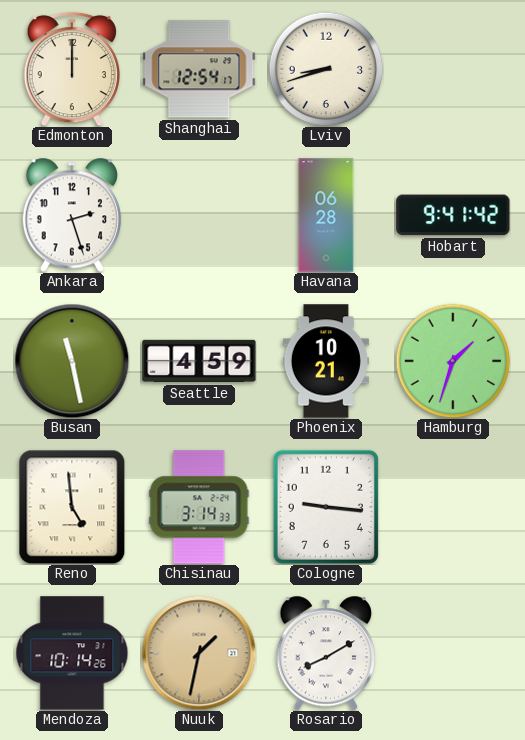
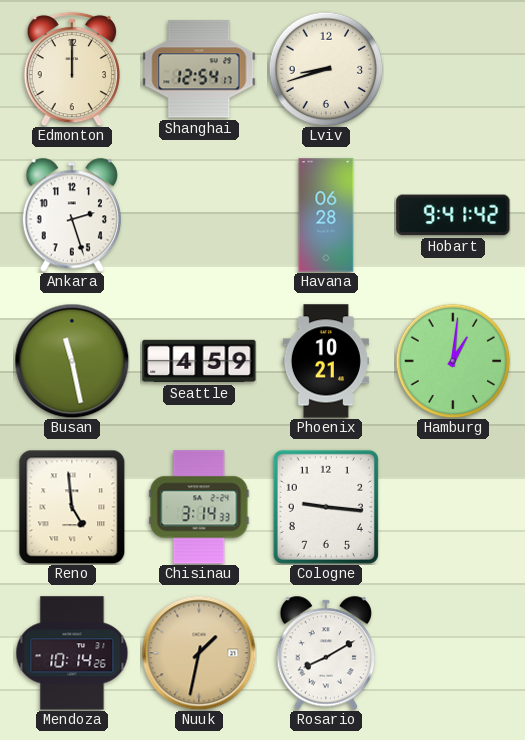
Hamburg: 1:33 -> 1:01 (453, 361)
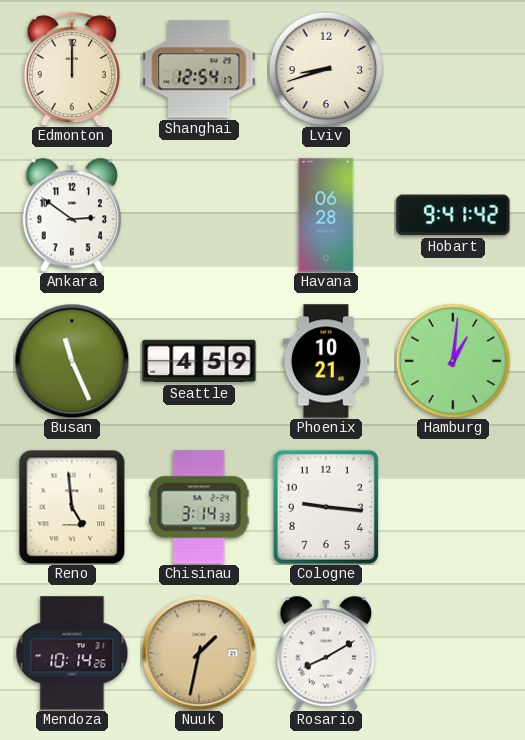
Ankara: 2:27 -> 2:51 (71, 215)
Busan: 11:28 -> 11:26 (72, 361)
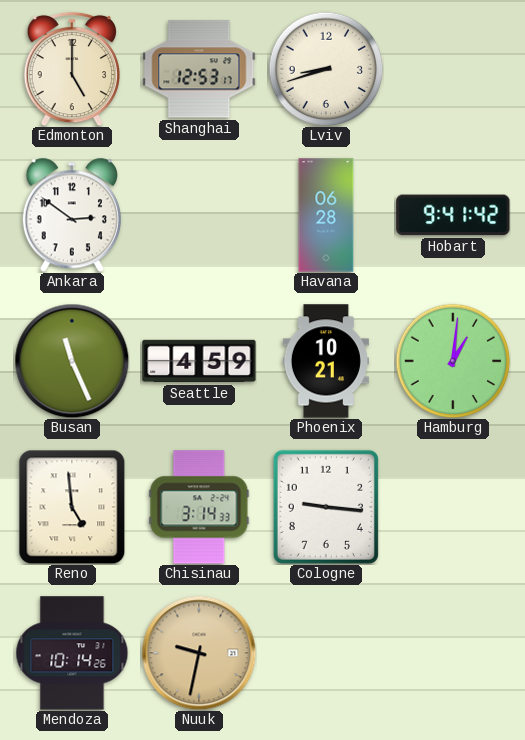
Edmonton: 12:00 -> 5:00 (72, 69)
Shanghai: 12:54 -> 12:53 (199, 69)
Nuuk: 1:32 -> 9:32 (199, 653)
Rosario: 8:10 -> none (325, 653)
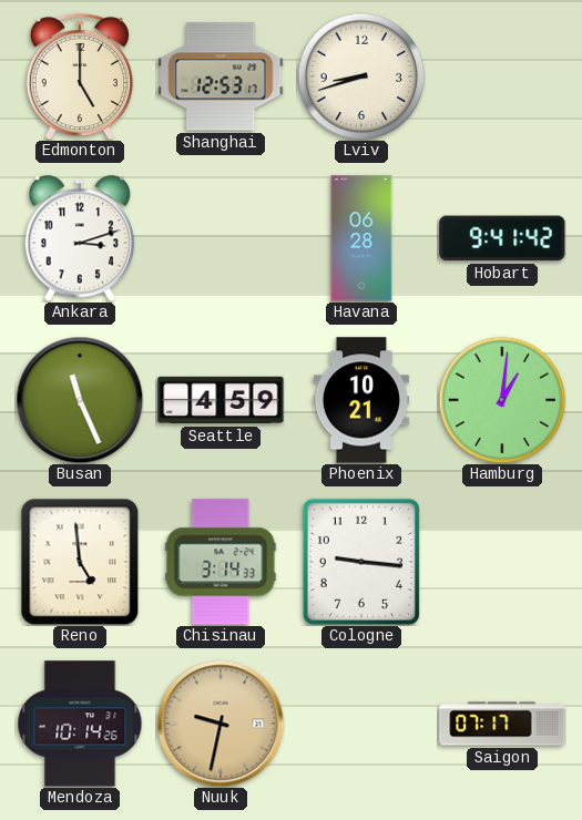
Ankara: 2:51 -> 3:12 (79, 238)
Saigon: none -> 07:17 (502, 724)
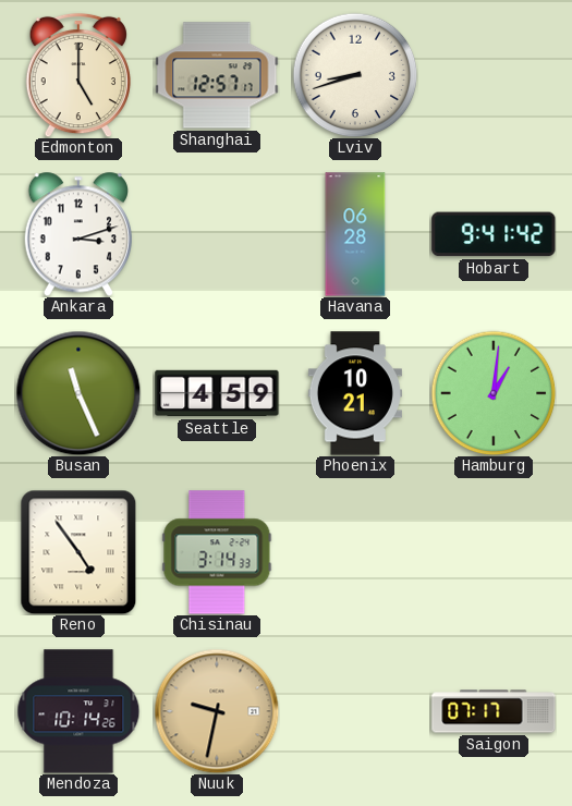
Shanghai: 12:53 -> 12:57 (217, 75)
Reno: 4:59 -> 4:54 (78, 552)
Cologne: 9:16 -> none (361, 562)
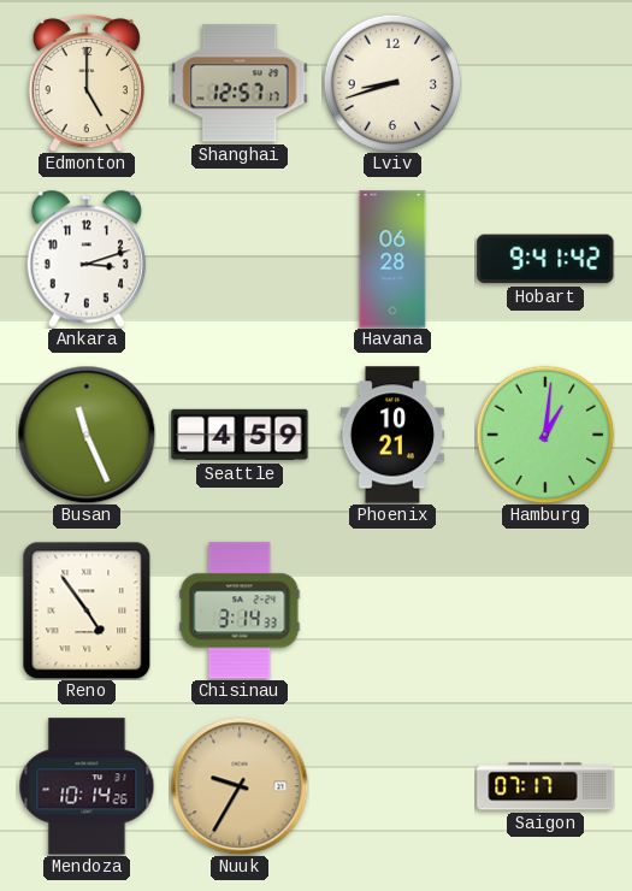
Nuuk: 9:32 -> 9:35 (240, 786)
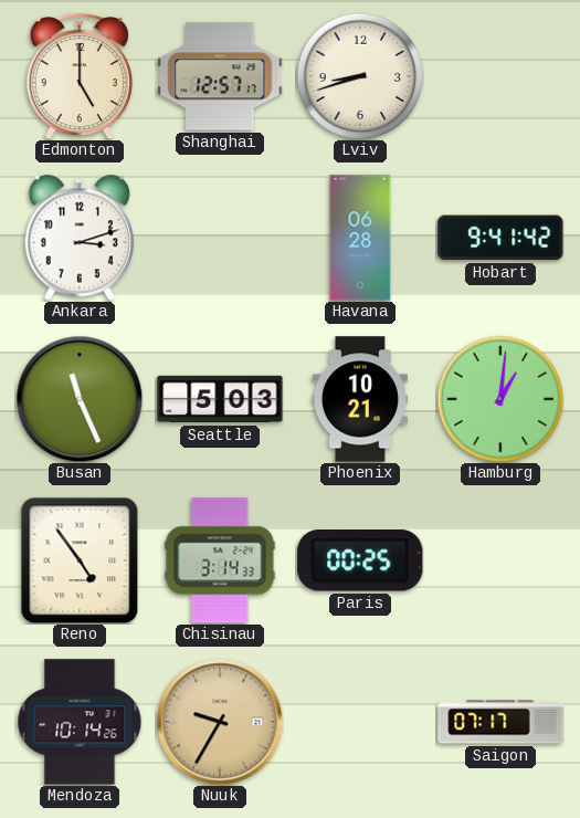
Seattle: 4:59 -> 5:03 (220, 399)
Paris: none -> 00:25 (360, 560)
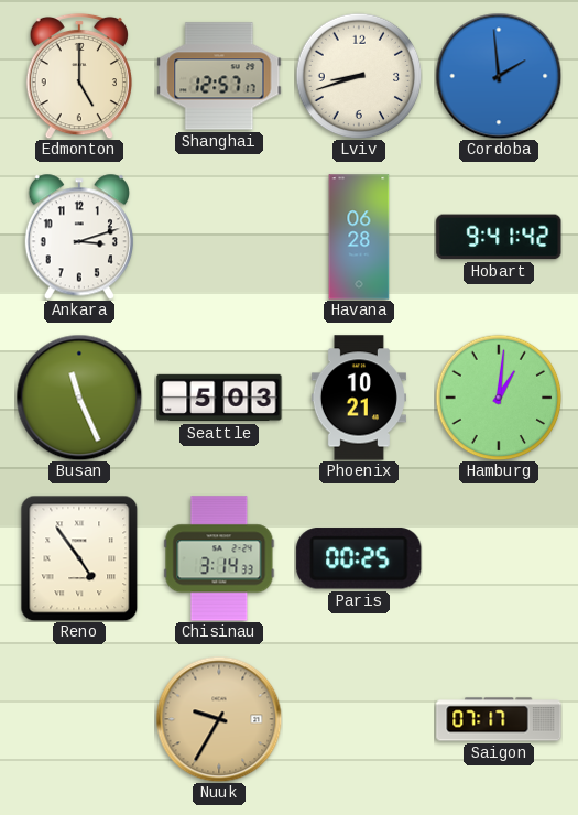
Cordoba: none -> 1:59 (499, 76)
Mendoza: 10:14 -> none (80, 722)
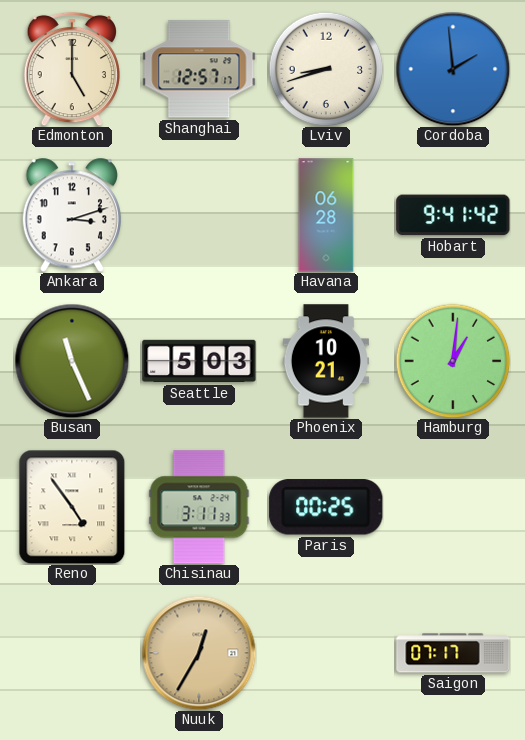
Chisinau: 3:14 -> 3:11 (199, 507)
Nuuk: 9:35 -> 12:35 (199, 653)
